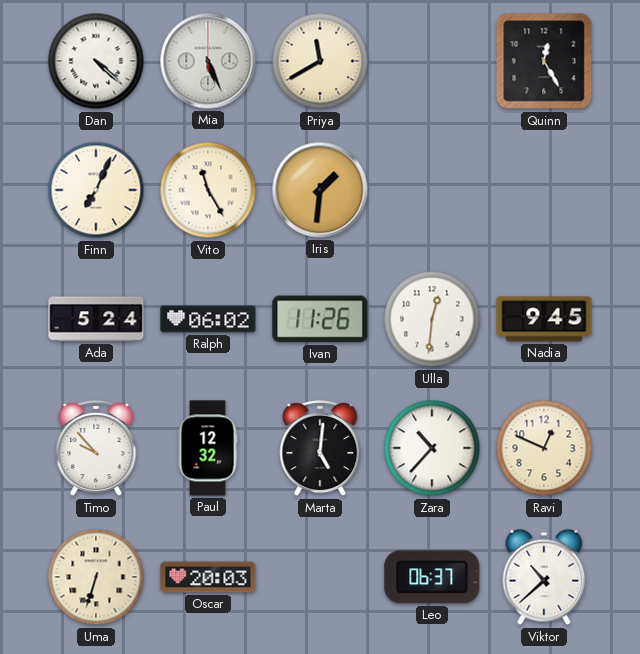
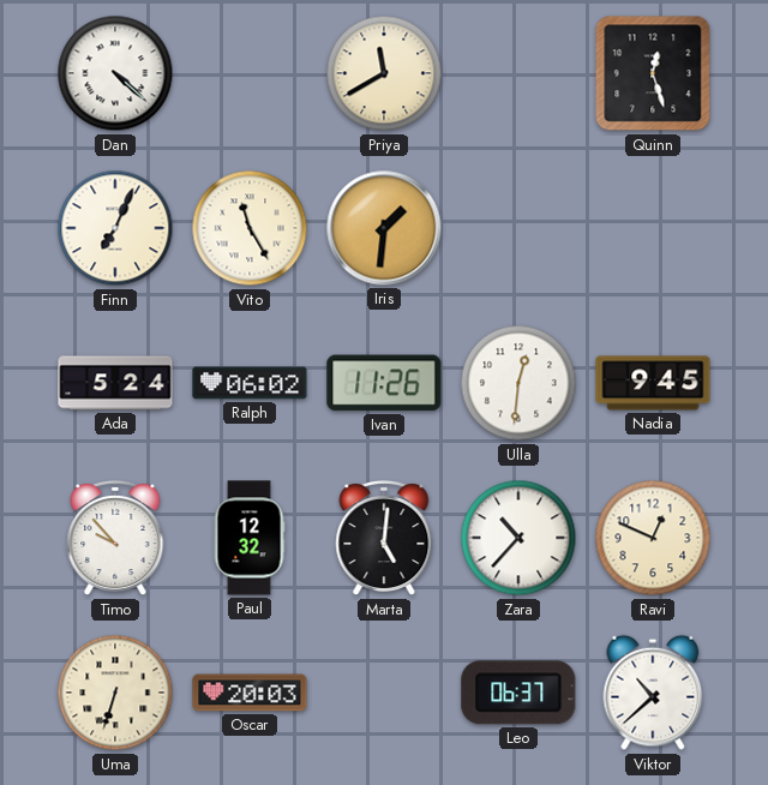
Mia: 5:26 -> none (208, 61)
Quinn: 12:25 -> 12:27 (653, 73)
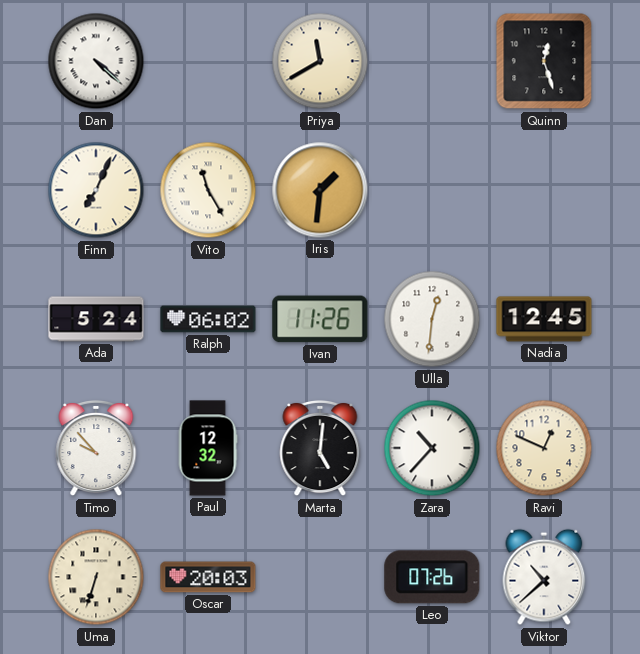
Nadia: 9:45 -> 12:45 (544, 319)
Leo: 06:37 -> 07:26 (432, 577)
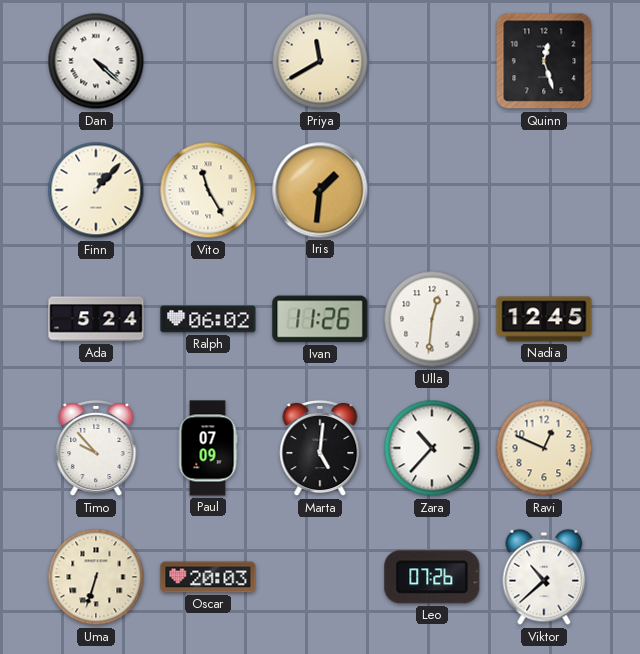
Finn: 7:04 -> 1:07 (96, 190)
Paul: 12:32 -> 07:09 (208, 448)
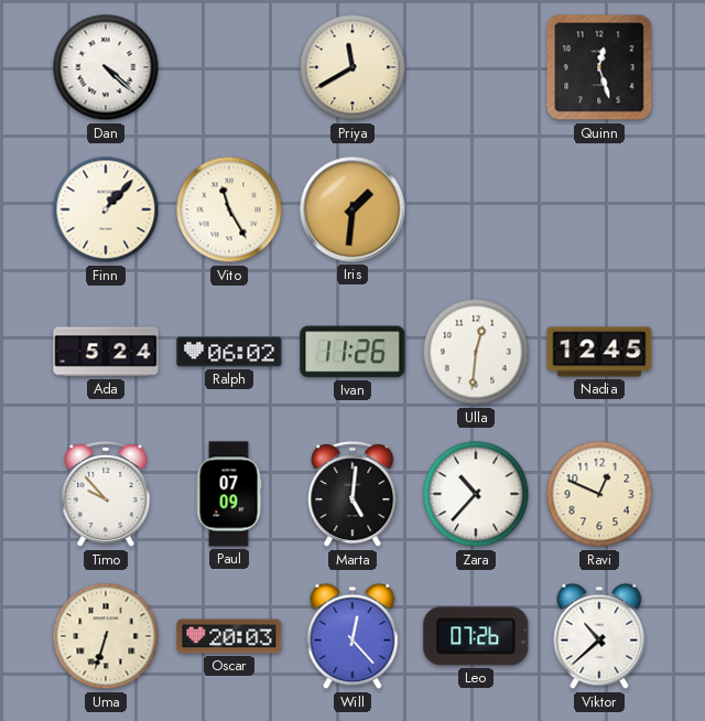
Will: none -> 12:23 (352, 636)
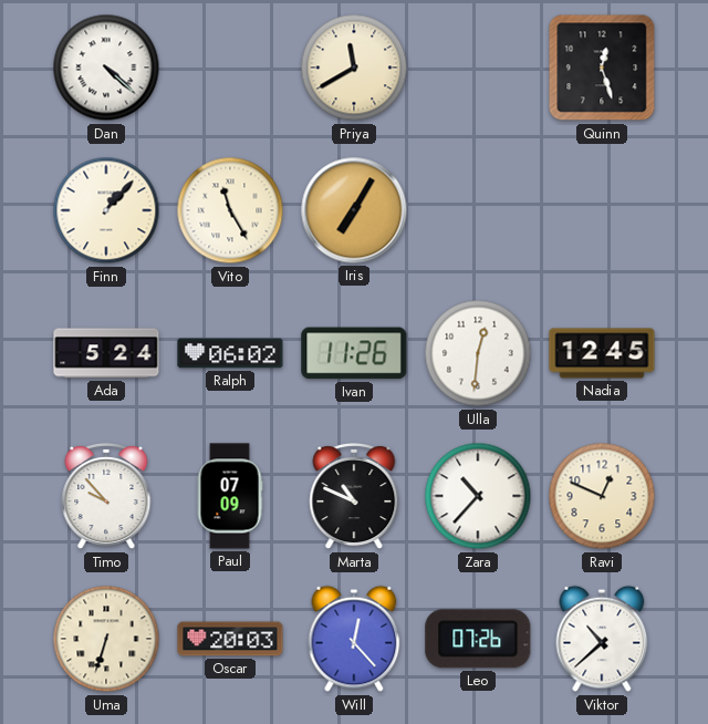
Iris: 1:31 -> 7:05 (354, 210)
Marta: 5:01 -> 10:49 (354, 496)
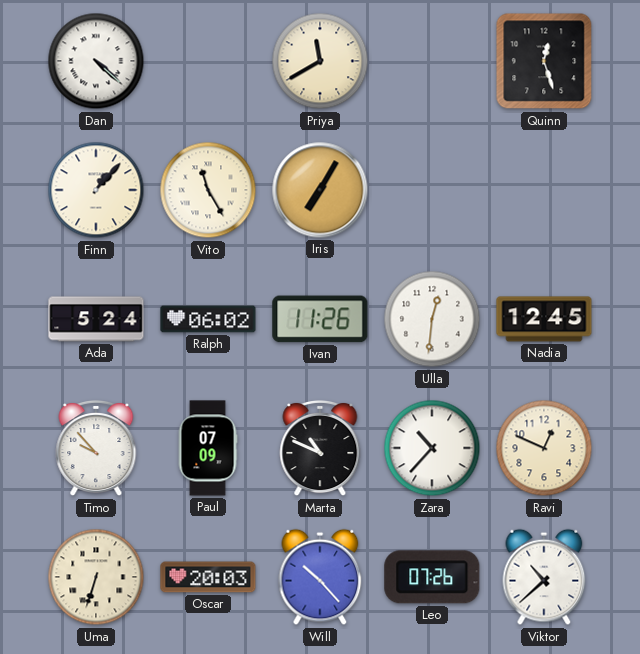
Will: 12:23 -> 10:23 (320, 577)
